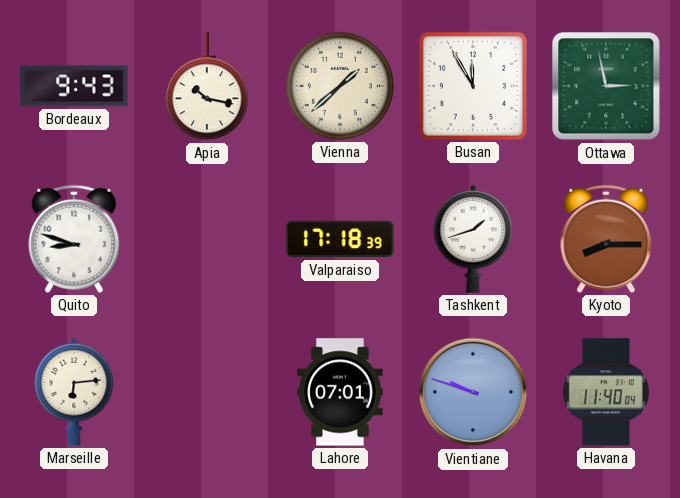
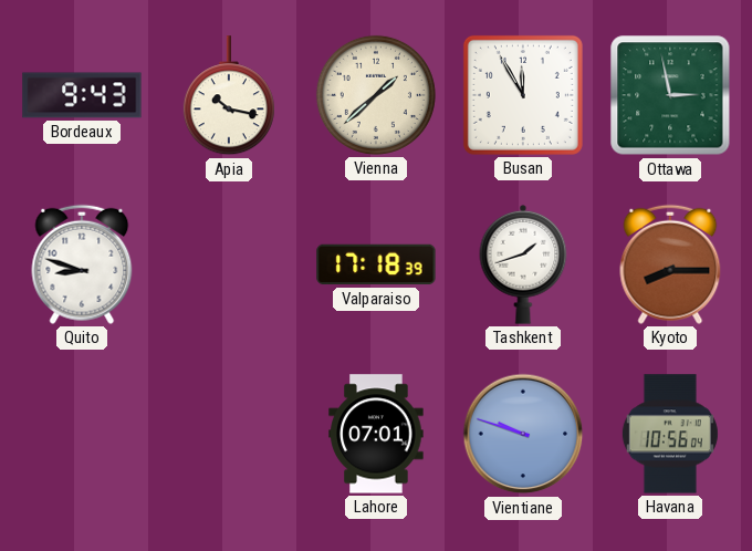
Marseille: 6:14 -> none (74, 392)
Havana: 11:40 -> 10:56 (670, 434)
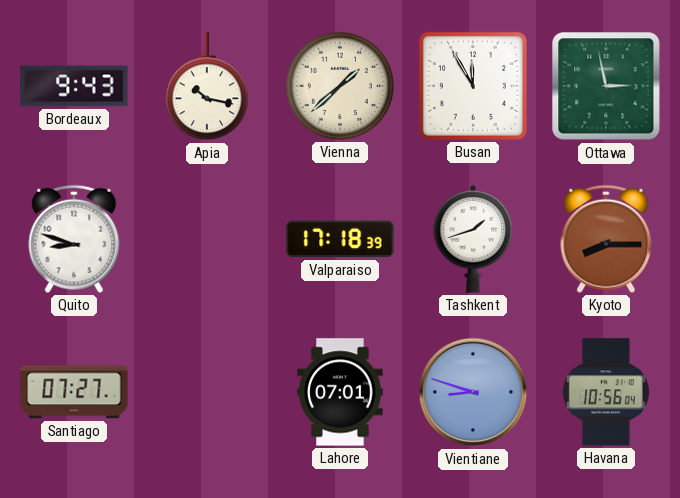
Santiago: none -> 07:27 (74, 392)
Vientiane: 9:48 -> 8:48 (473, 392)
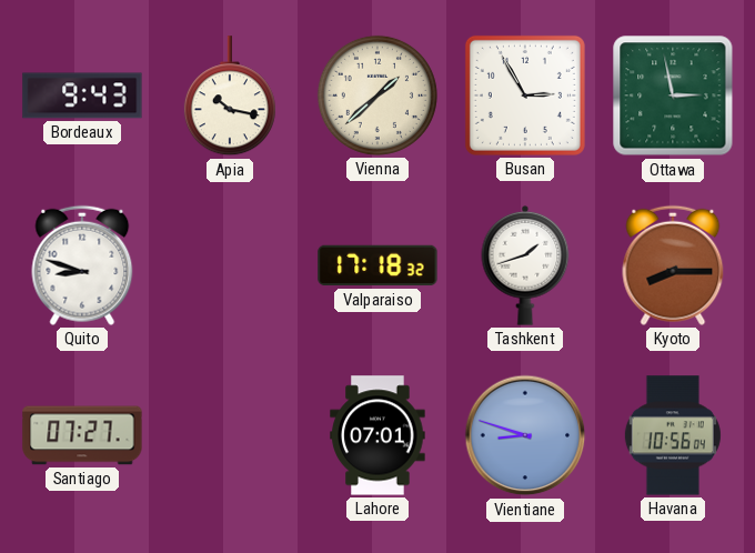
Busan: 11:55 -> 2:55 (525, 95)
Valparaiso: 17:18:39 -> 17:18:32 (377, 265)
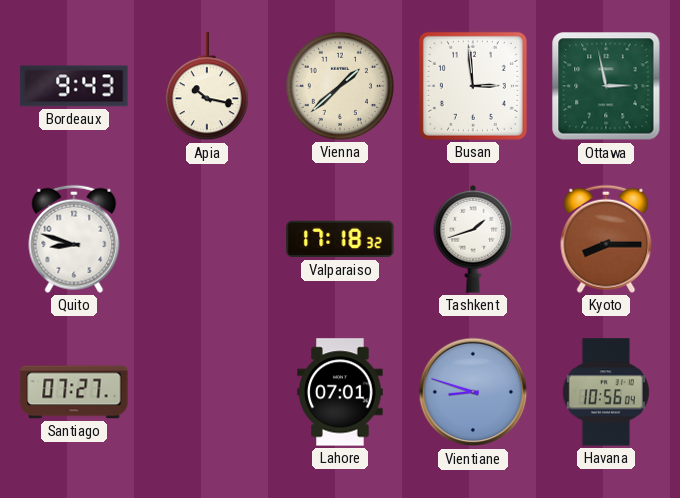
Busan: 2:55 -> 2:59 (473, 86)
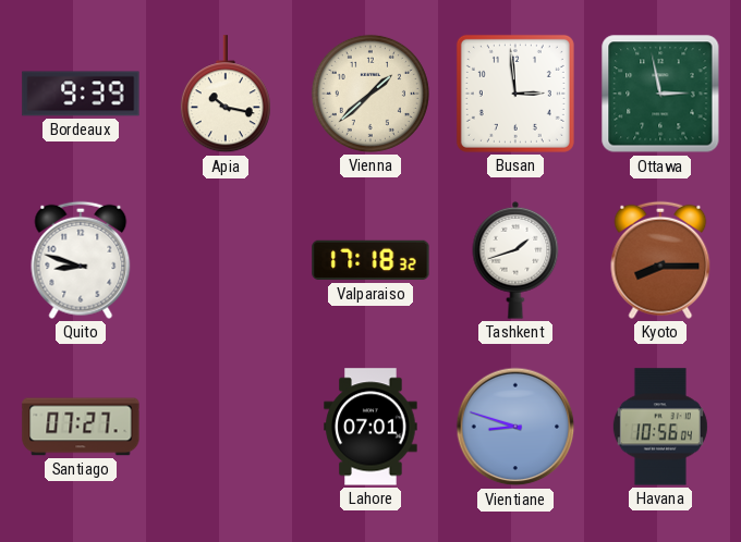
Bordeaux: 9:43 -> 9:39 (81, 94)
